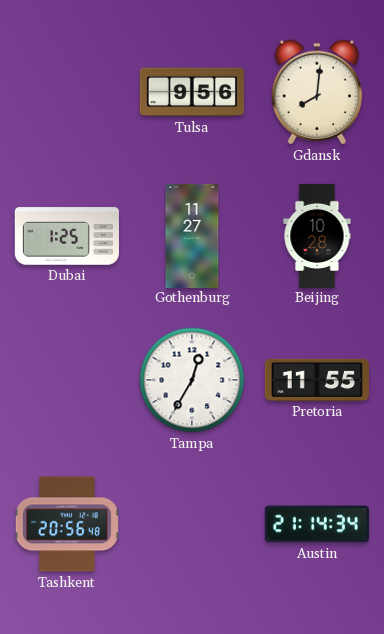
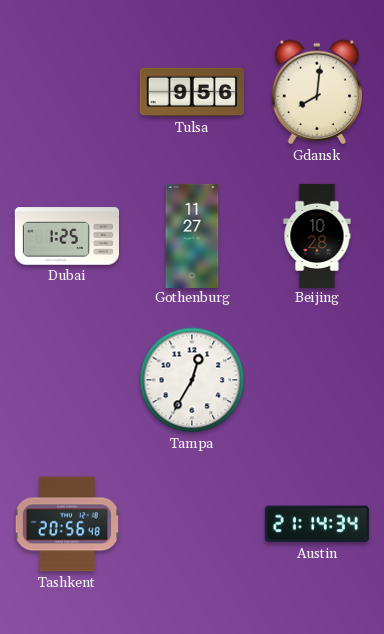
Pretoria: 11:55 -> none (316, 380)
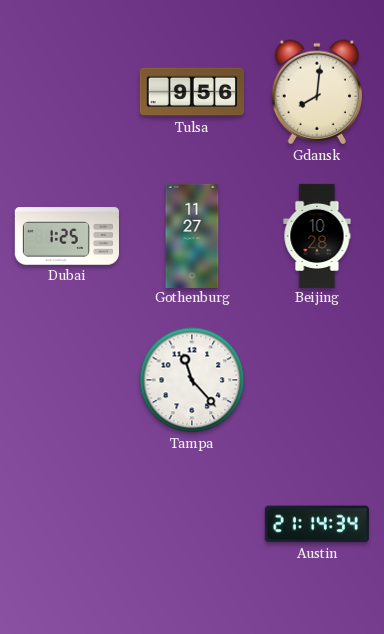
Tampa: 12:35 -> 11:23 (192, 380)
Tashkent: 20:56 -> none (67, 524)
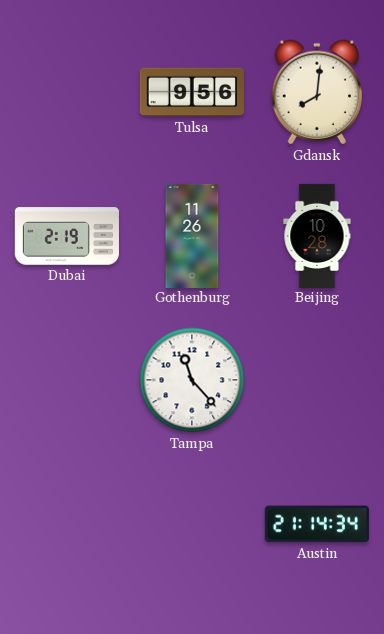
Dubai: 1:25 -> 2:19 (67, 236)
Gothenburg: 11:27 -> 11:26 (192, 235)
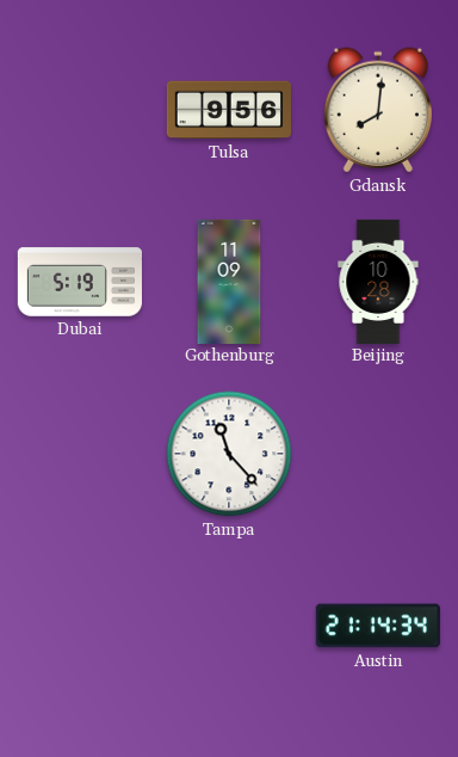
Dubai: 2:19 -> 5:19 (80, 282)
Gothenburg: 11:26 -> 11:09 (229, 281)
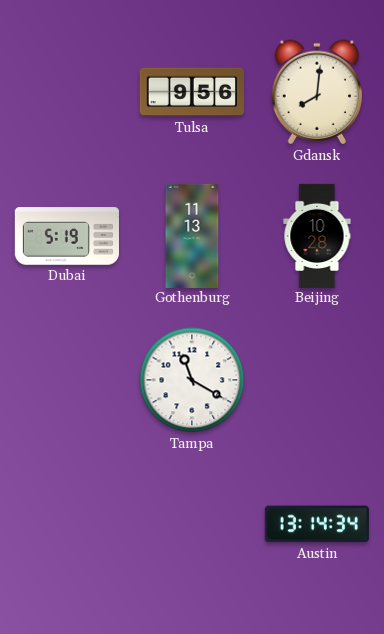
Gothenburg: 11:09 -> 11:13 (192, 235)
Tampa: 11:23 -> 11:20 (192, 380)
Austin: 21:14 -> 13:14 (317, 524)
